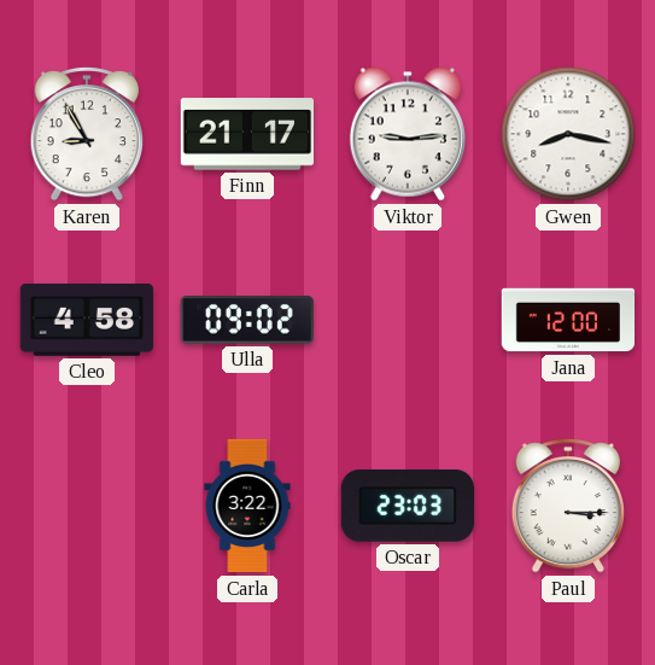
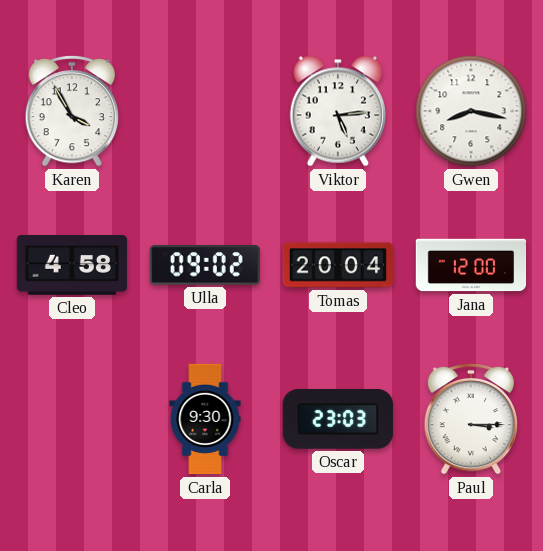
Karen: 8:55 -> 3:55 (71, 111)
Finn: 21:17 -> none (246, 134)
Viktor: 9:14 -> 5:14 (338, 111)
Tomas: none -> 20:04 (337, 265)
Carla: 3:22 -> 9:30 (205, 419)
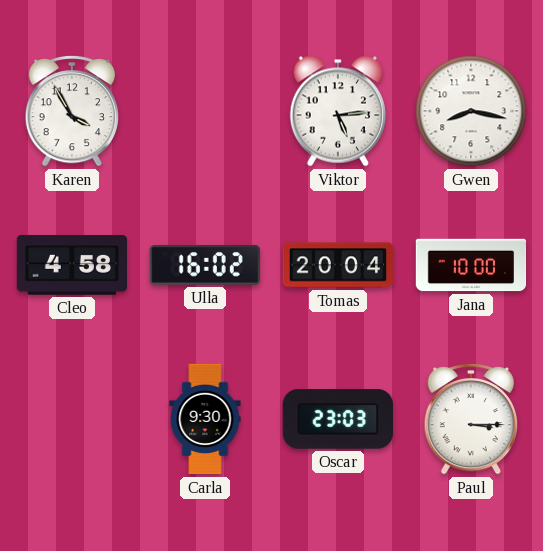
Ulla: 09:02 -> 16:02 (205, 266)
Jana: 12:00 -> 10:00 (471, 265)
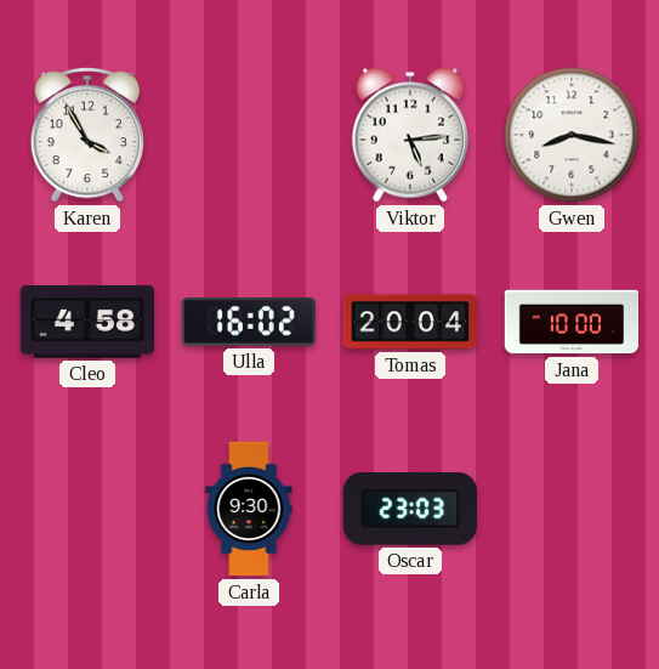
Paul: 3:15 -> none (470, 419)
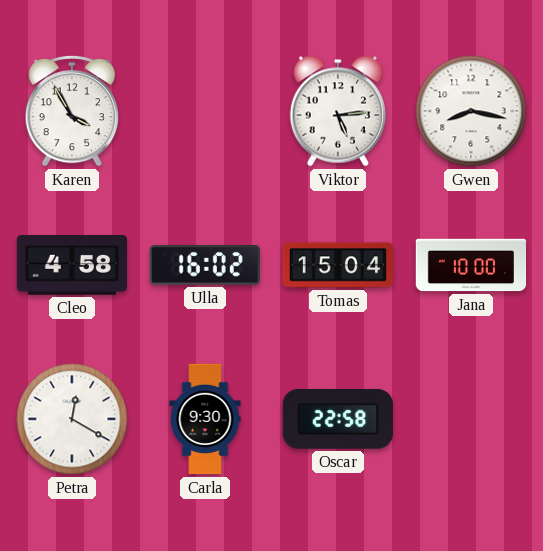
Tomas: 20:04 -> 15:04 (337, 265)
Petra: none -> 12:20 (72, 419)
Oscar: 23:03 -> 22:58 (338, 420)
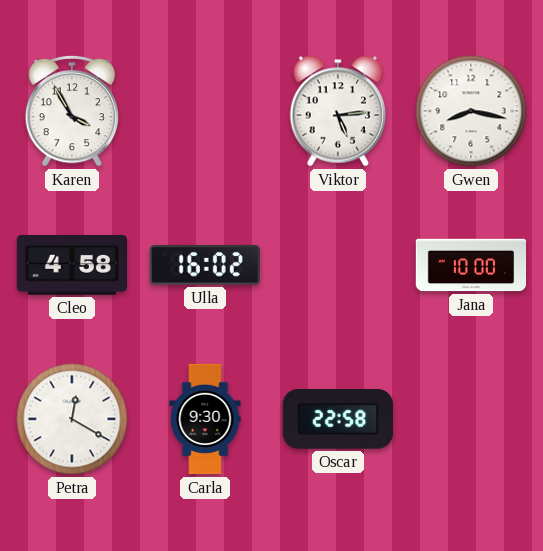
Tomas: 15:04 -> none (337, 265)
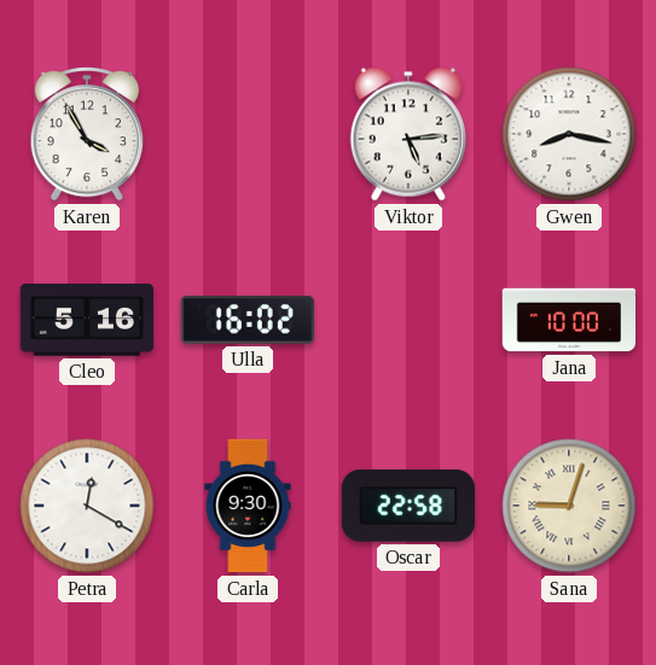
Cleo: 4:58 -> 5:16 (86, 321)
Sana: none -> 9:03 (569, 506)
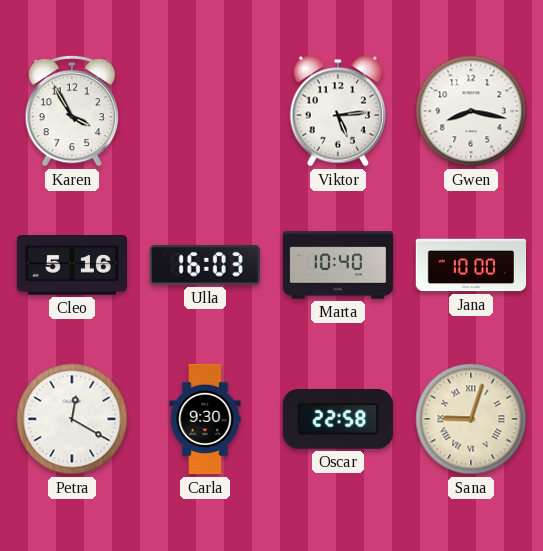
Ulla: 16:02 -> 16:03 (205, 266)
Marta: none -> 10:40 (338, 265)
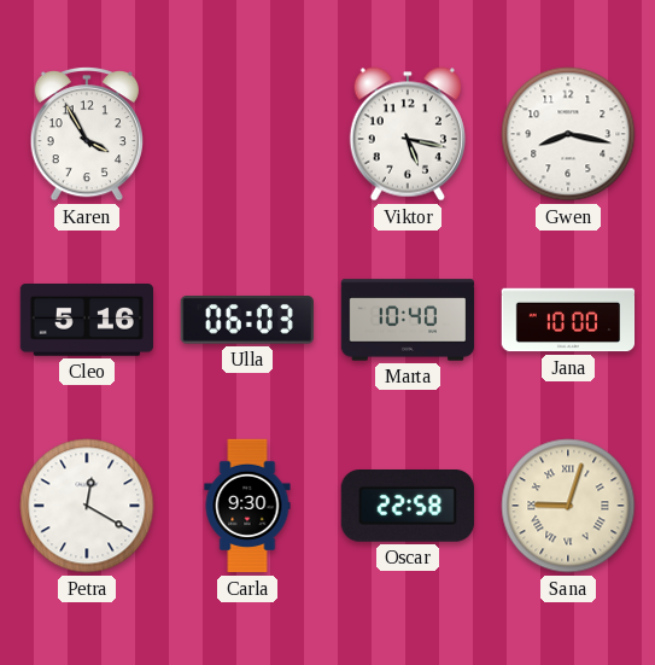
Viktor: 5:14 -> 5:17 (408, 134)
Ulla: 16:03 -> 06:03 (247, 321)
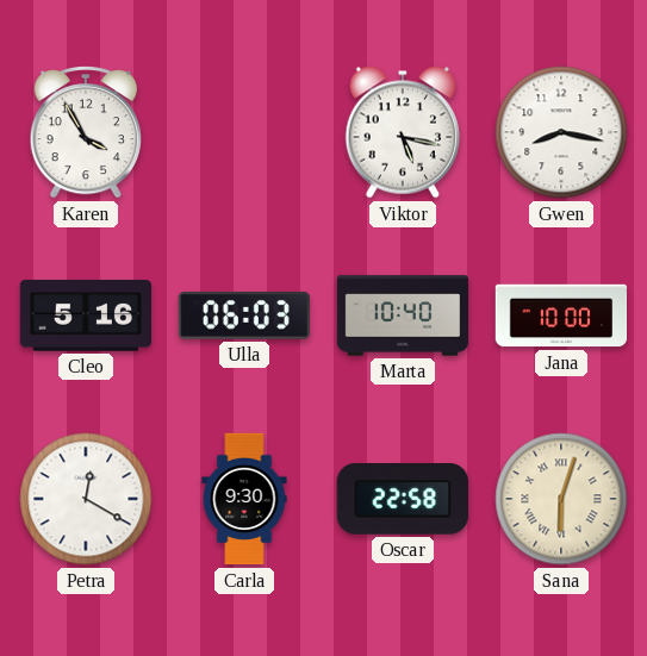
Sana: 9:03 -> 6:03 (561, 499)
